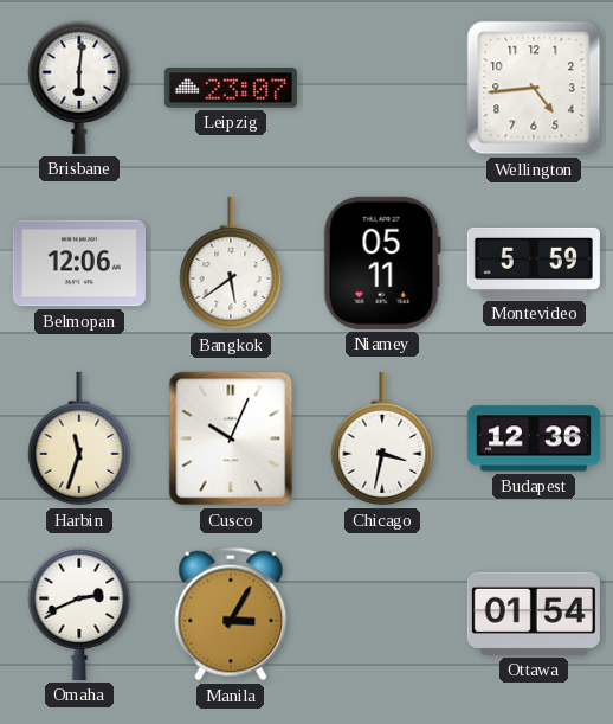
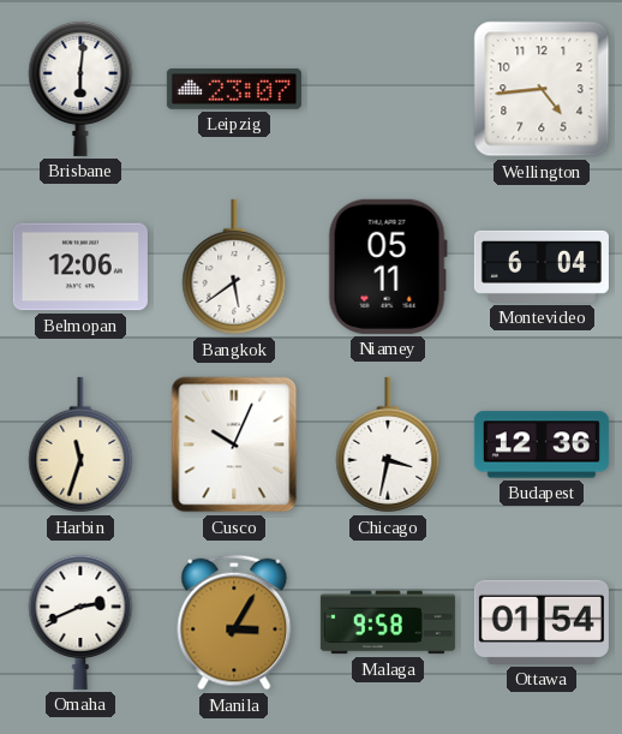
Montevideo: 5:59 -> 6:04 (542, 267)
Malaga: none -> 9:58 (388, 622)
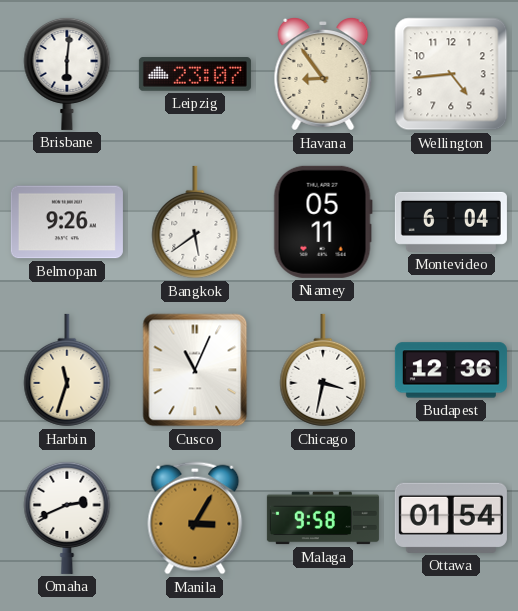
Havana: none -> 8:54 (323, 74)
Belmopan: 12:06 -> 9:26 (67, 222)
Cusco: 10:04 -> 11:04 (195, 370)
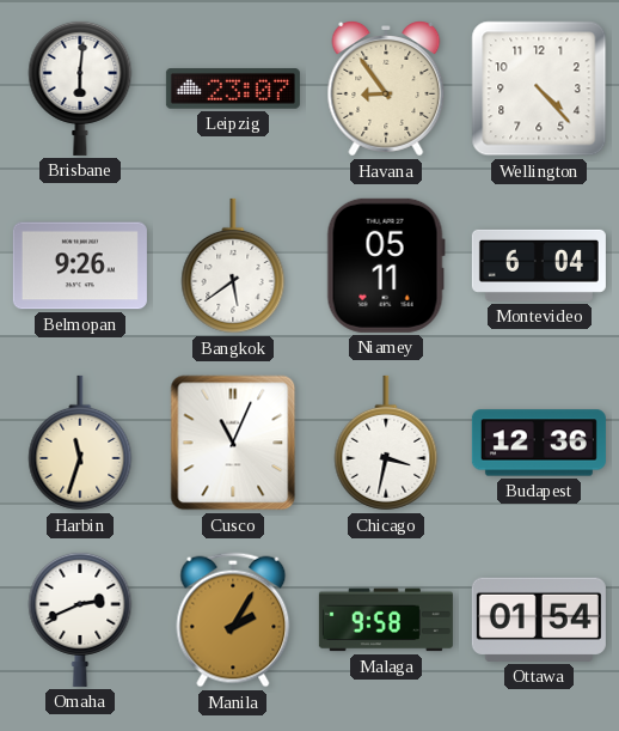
Wellington: 4:44 -> 4:23 (539, 89)
Manila: 3:05 -> 2:05 (233, 620)
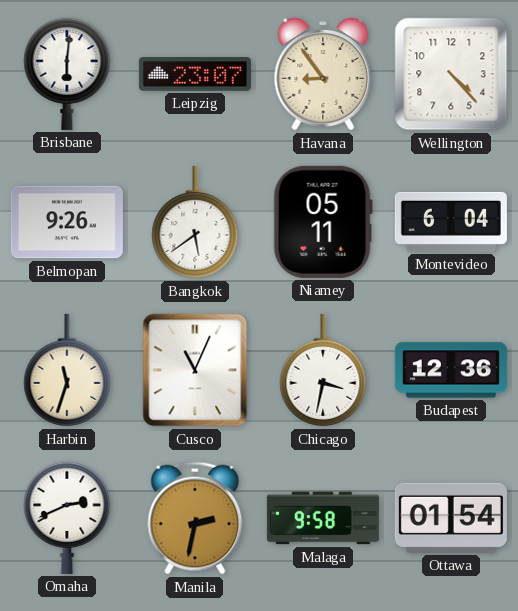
Manila: 2:05 -> 2:32 (195, 518)
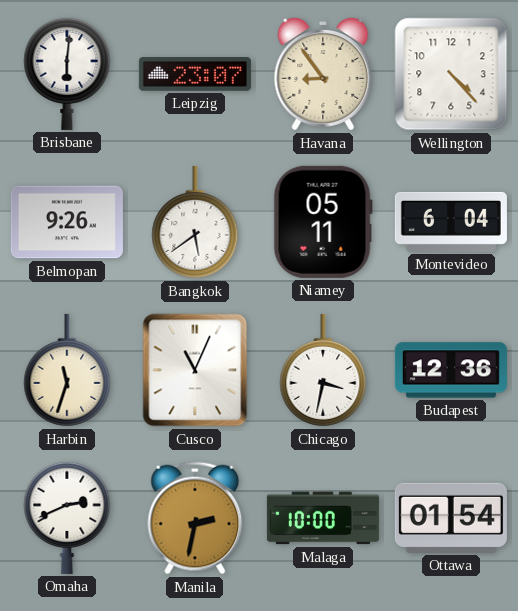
Malaga: 9:58 -> 10:00 (323, 518)
